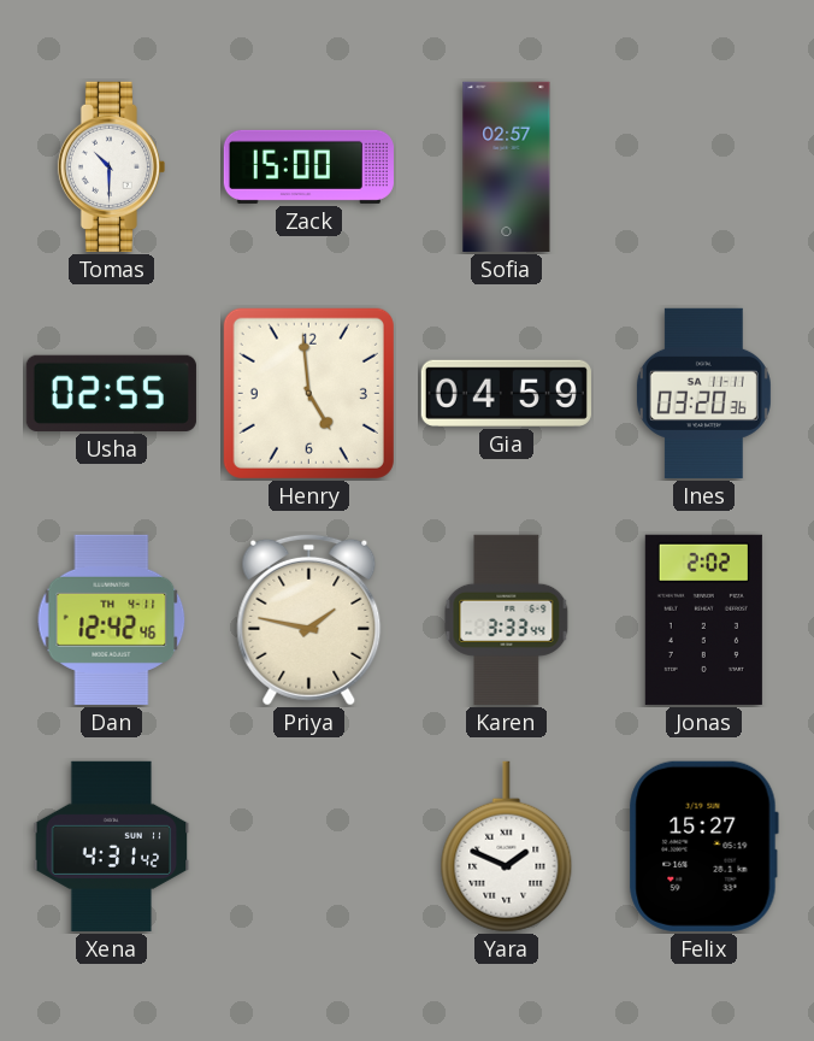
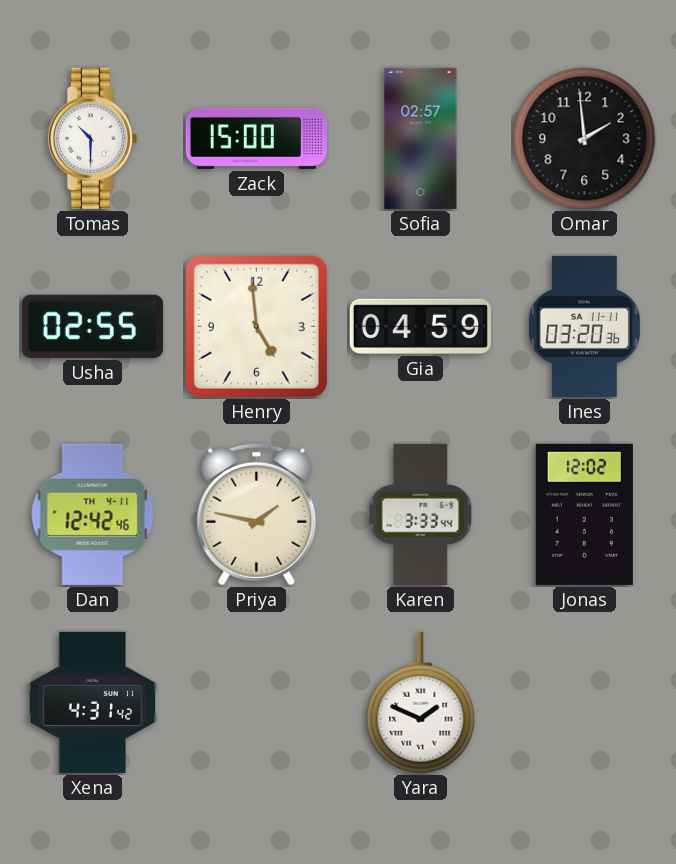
Omar: none -> 1:59 (585, 139)
Jonas: 2:02 -> 12:02 (584, 514)
Felix: 15:27 -> none (703, 846)
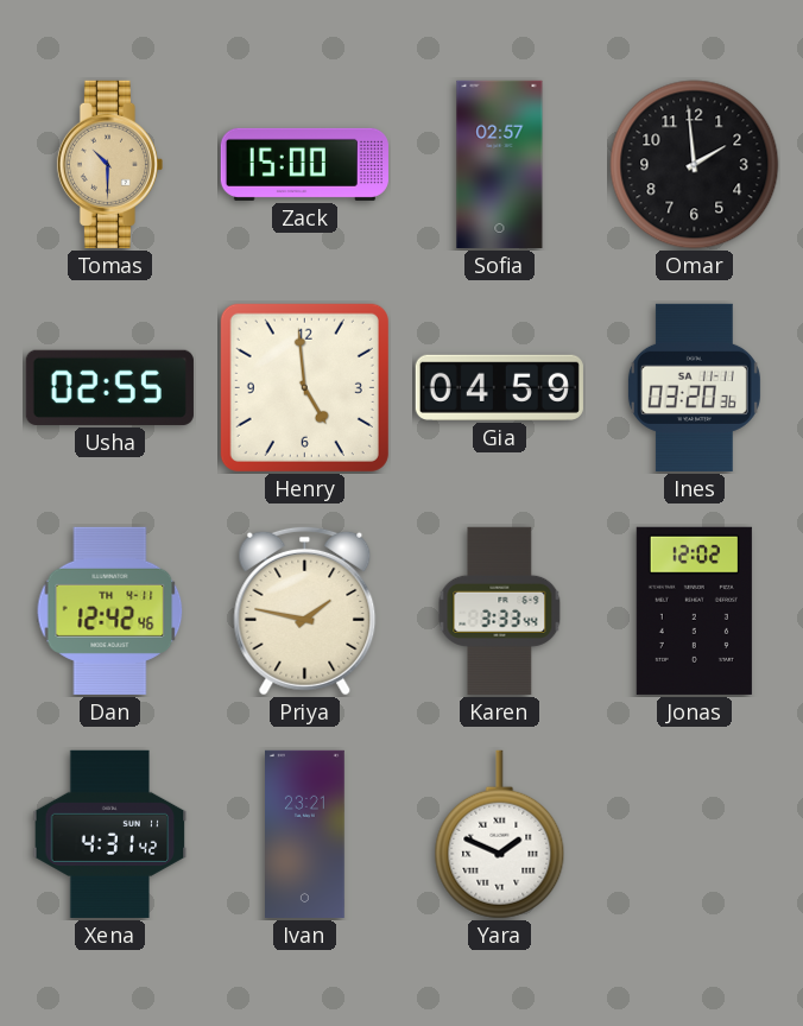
Tomas dial: white -> champagne (109, 164)
Ivan: none -> 23:21 (305, 834)
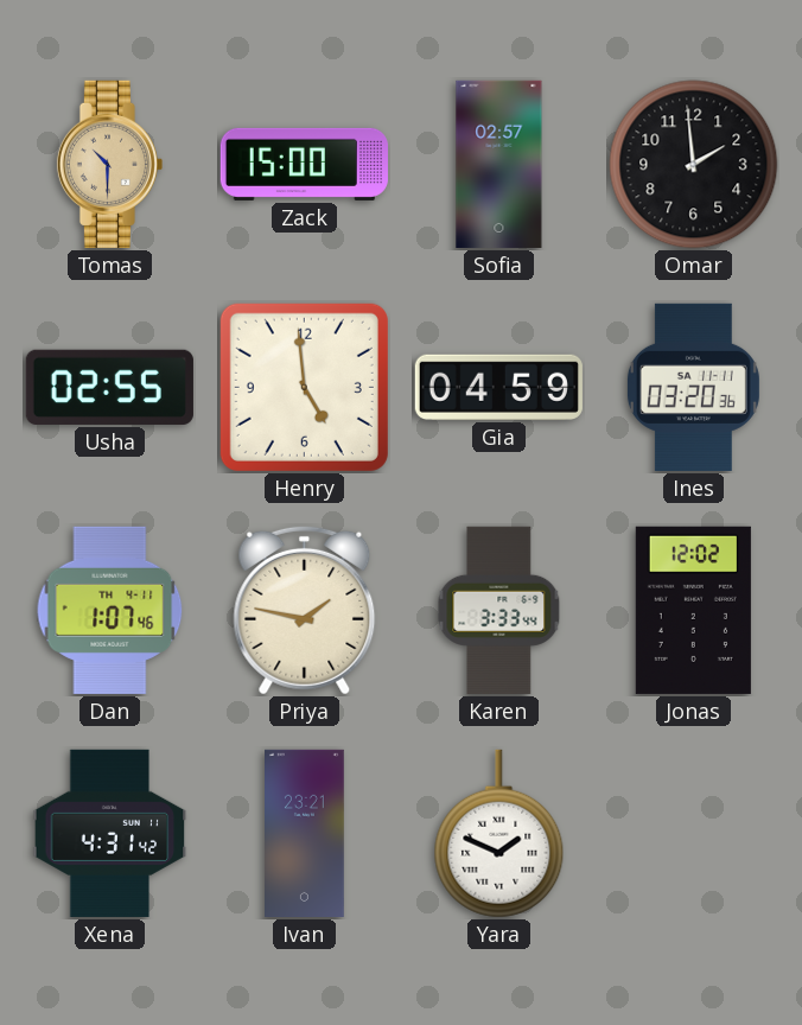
Dan: 12:42 -> 1:07 (110, 610)
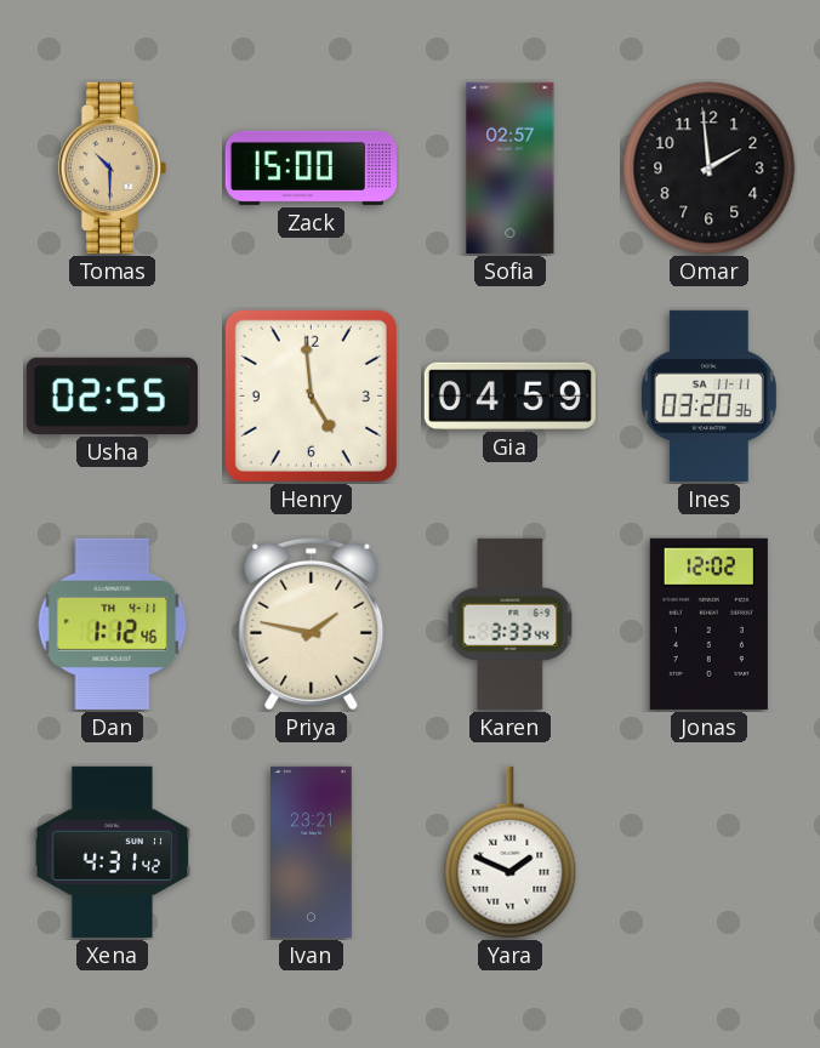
Dan: 1:07 -> 1:12 (113, 623)
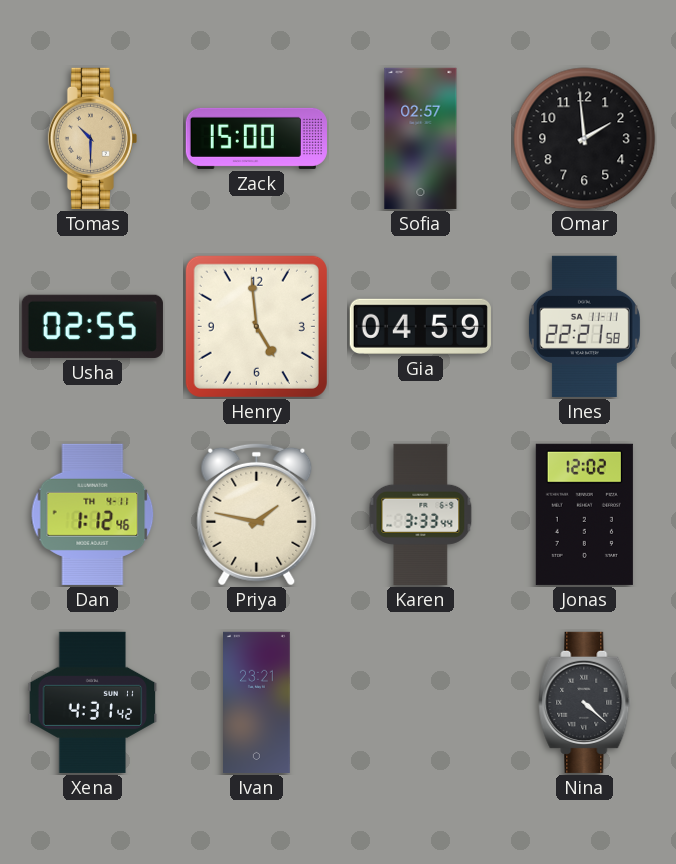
Ines: 03:20 -> 22:21 (584, 326)
Yara: 1:49 -> none (511, 853)
Nina: none -> 4:22 (585, 702)
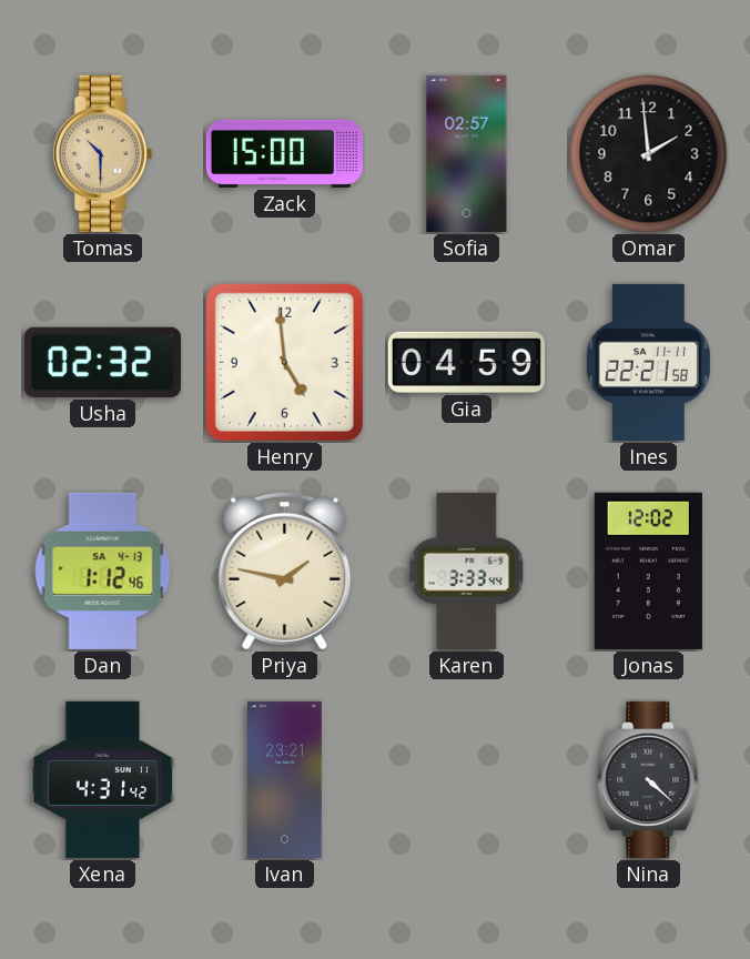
Usha: 02:55 -> 02:32 (102, 362)
Dan date: TH 4-11 -> SA 4-13 (103, 571)
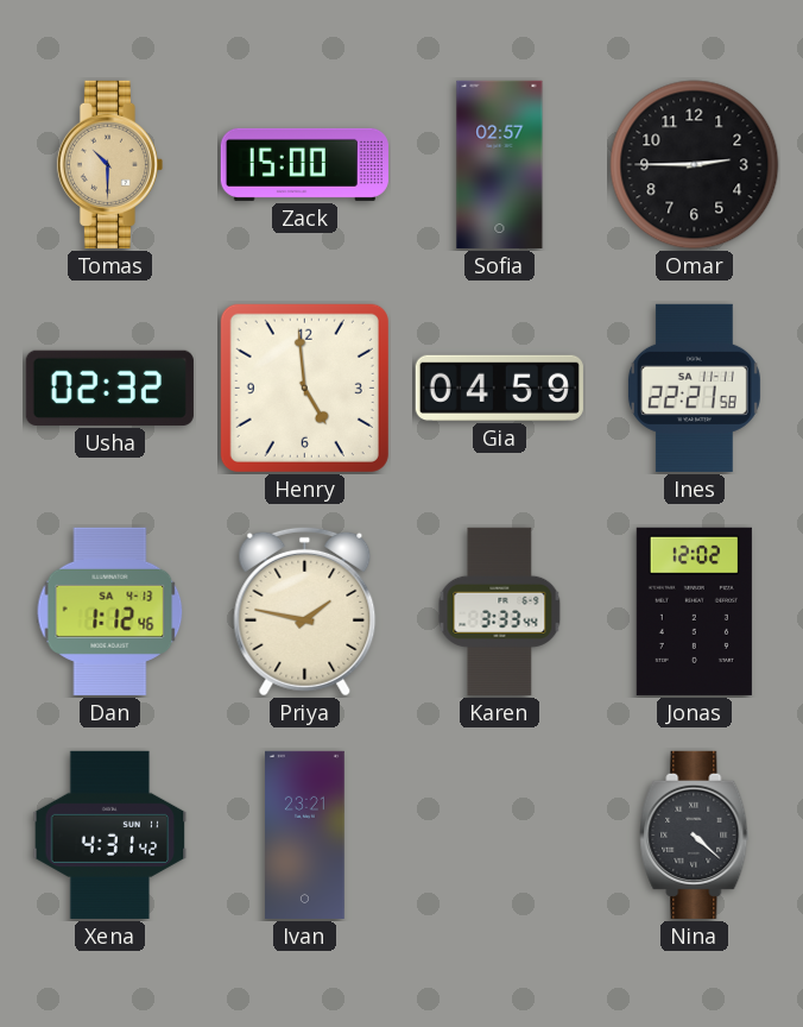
Omar: 1:59 -> 2:45 (695, 165)
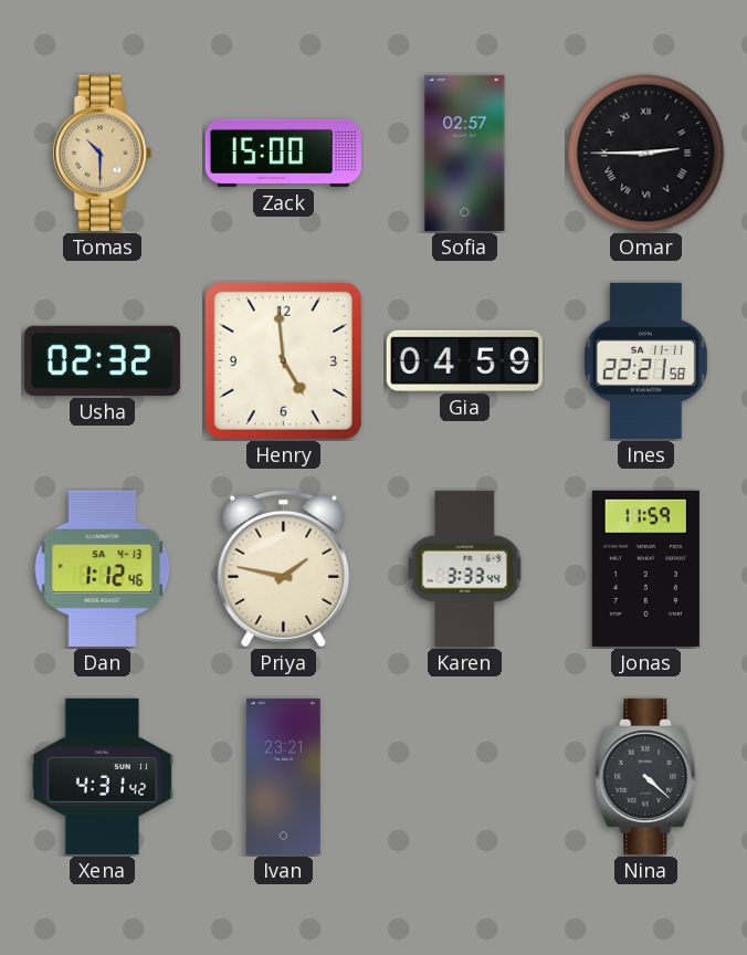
Omar numerals: Arabic -> Roman (646, 154)
Jonas: 12:02 -> 11:59 (645, 568)
